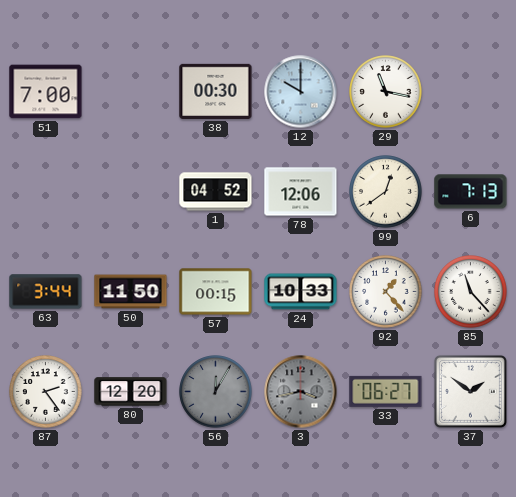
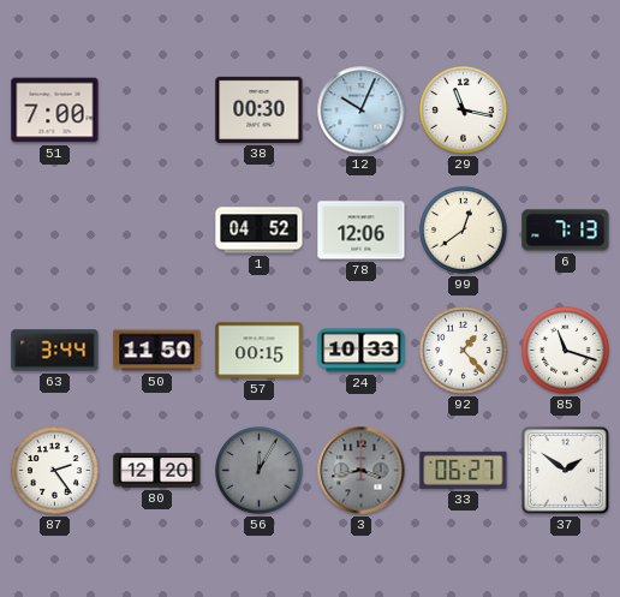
12: 10:00 -> 10:04 (362, 111)
85: 11:23 -> 11:18 (566, 351)
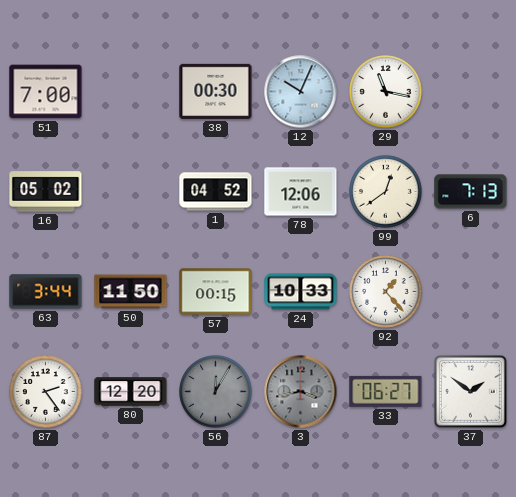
16: none -> 05:02 (46, 192)
85: 11:18 -> none (566, 351)
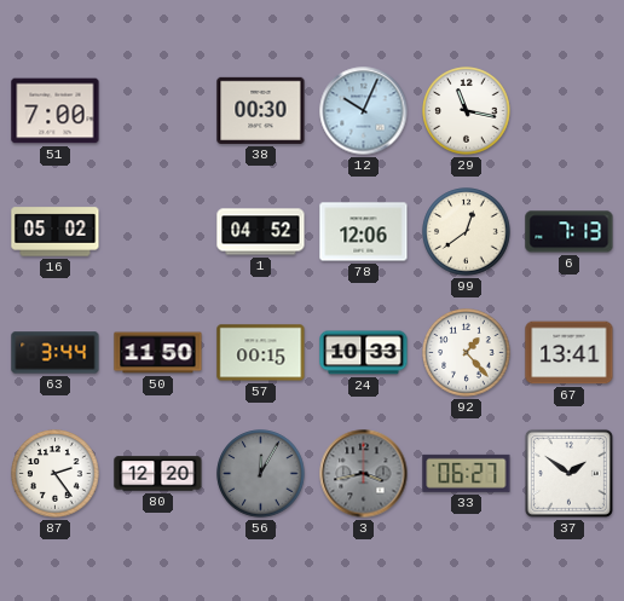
67: none -> 13:41 (570, 353)
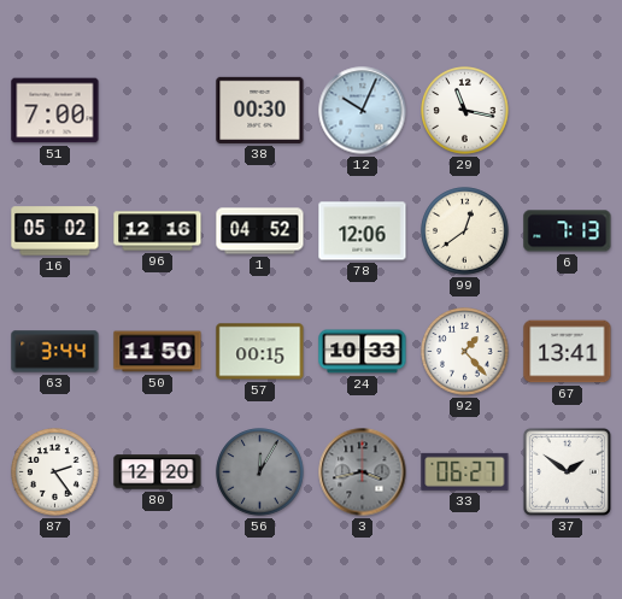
96: none -> 12:16 (158, 231)
